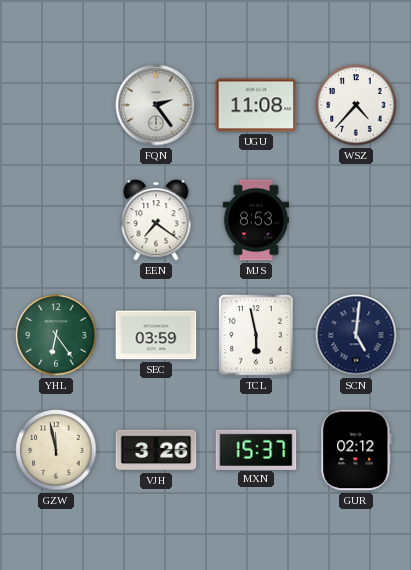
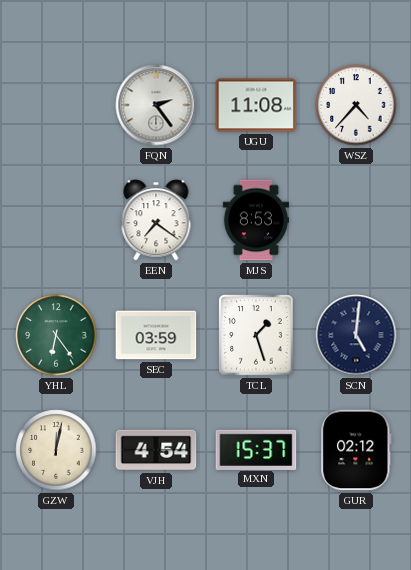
TCL: 5:58 -> 1:27 (256, 335)
GZW: 11:58 -> 12:02 (56, 450)
VJH: 3:26 -> 4:54 (156, 450)
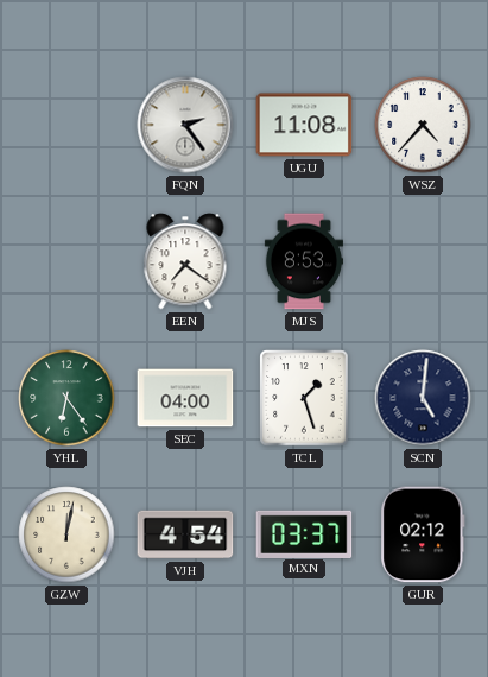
SEC: 03:59 -> 04:00 (185, 398)
MXN: 15:37 -> 03:37 (304, 533)
